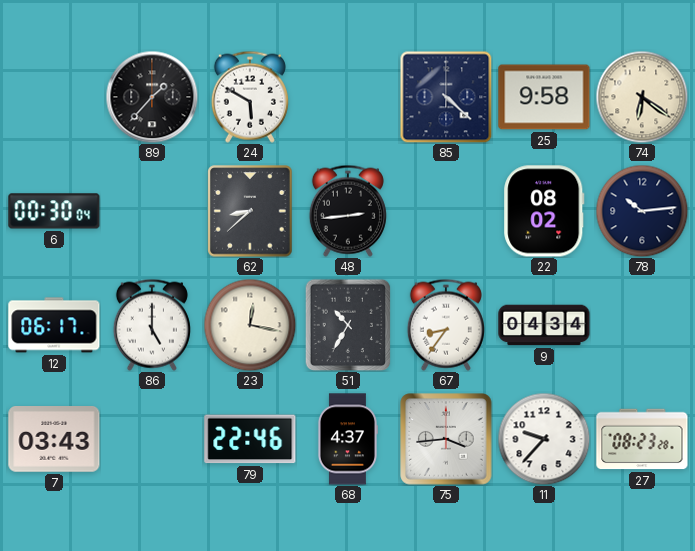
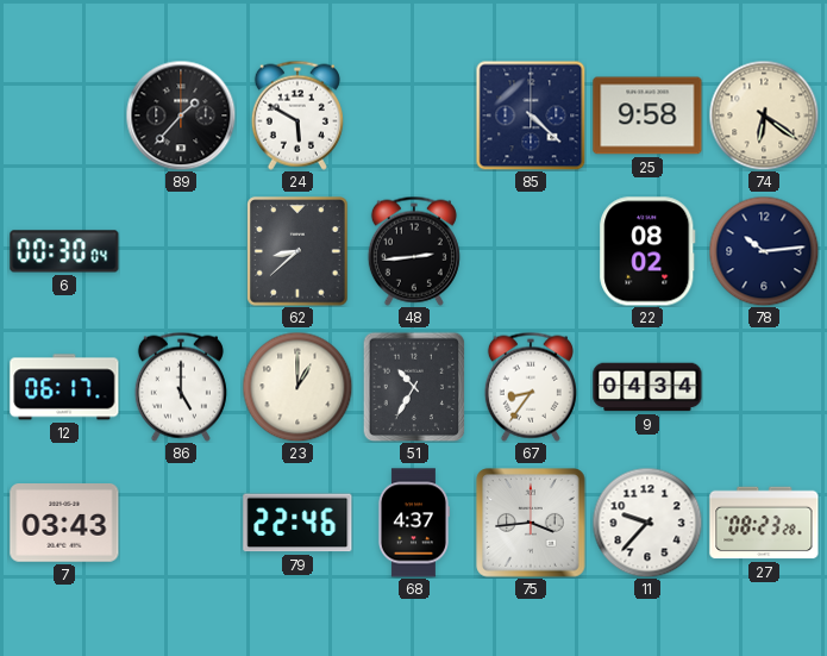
23: 12:17 -> 1:00 (297, 387)
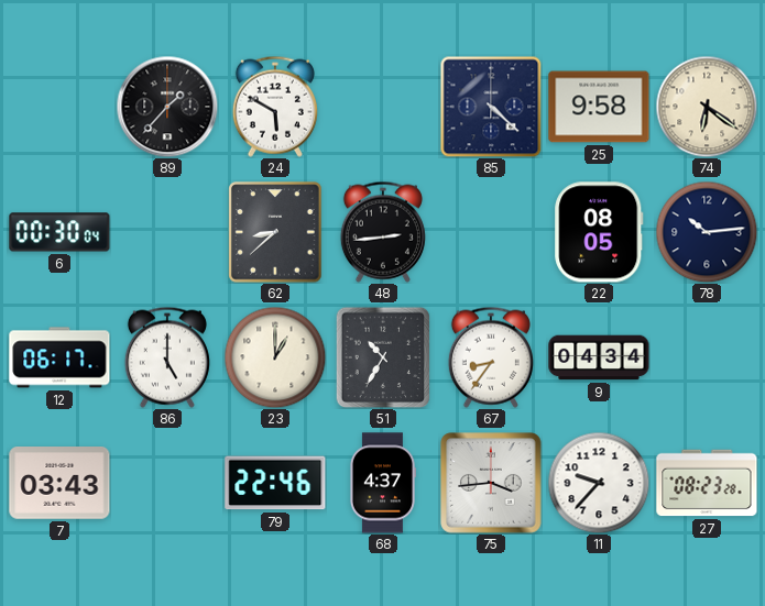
22: 08:02 -> 08:05 (599, 232)
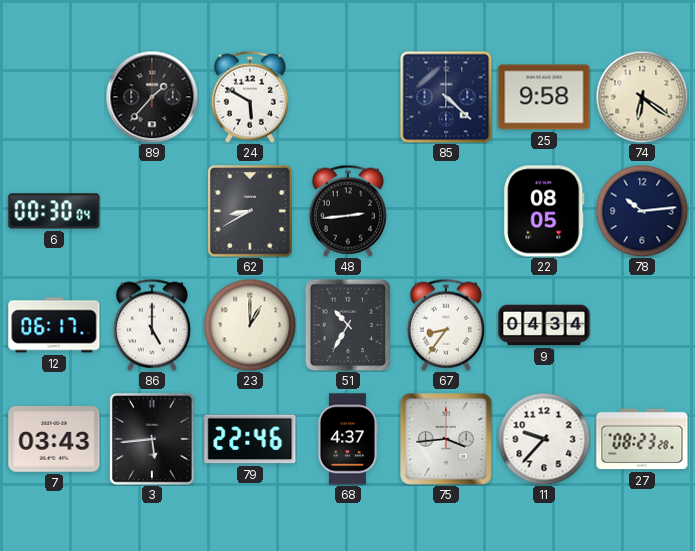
62: 8:38 -> 8:40 (250, 211)
3: none -> 5:44 (152, 439)
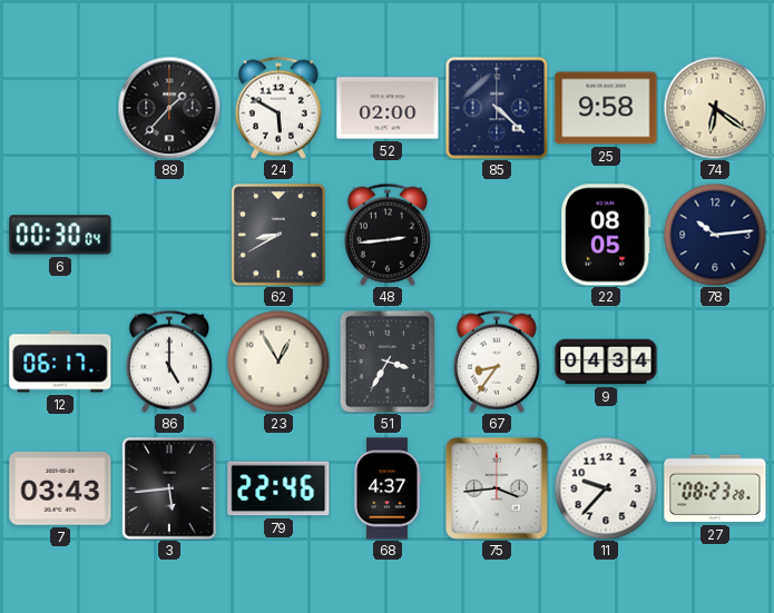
52: none -> 02:00 (388, 108)
23: 1:00 -> 12:55 (278, 362)
51: 10:35 -> 3:35 (388, 362)
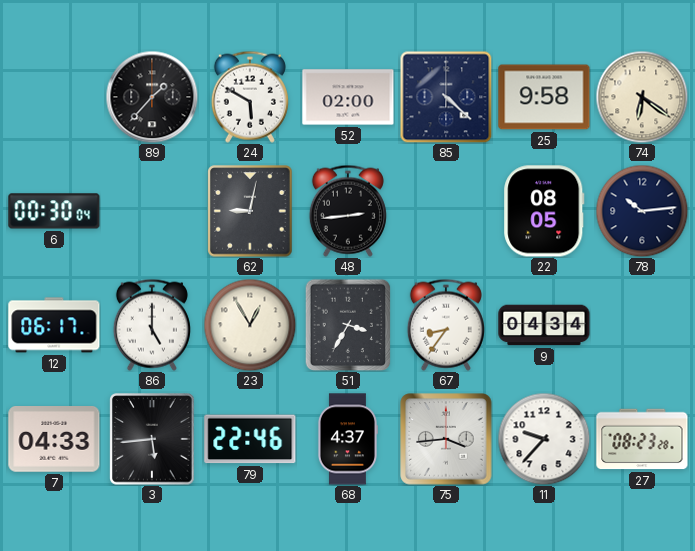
62: 8:40 -> 9:02 (250, 211)
7: 03:43 -> 04:33 (54, 440)
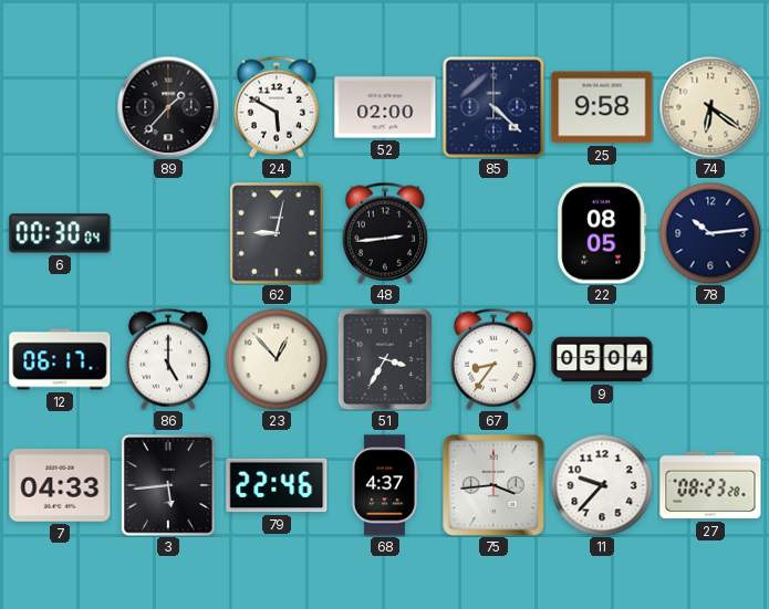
23: 12:55 -> 12:53 (277, 359)
9: 04:34 -> 05:04 (602, 359)
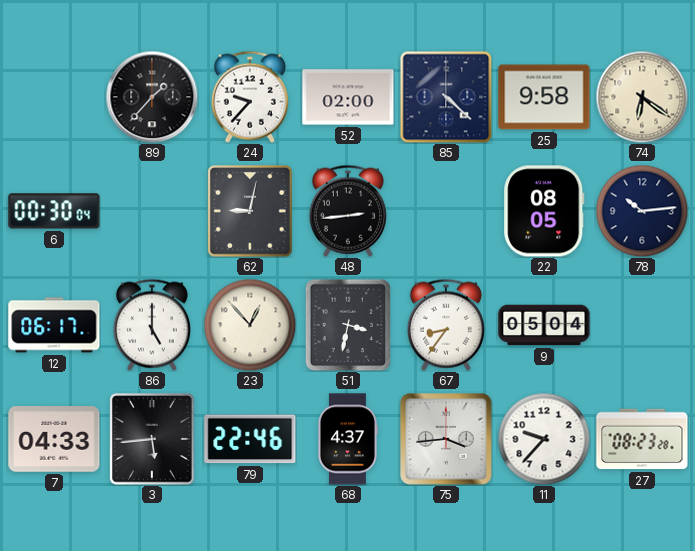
24: 5:50 -> 9:37 (250, 97)
51: 3:35 -> 3:32 (348, 325)
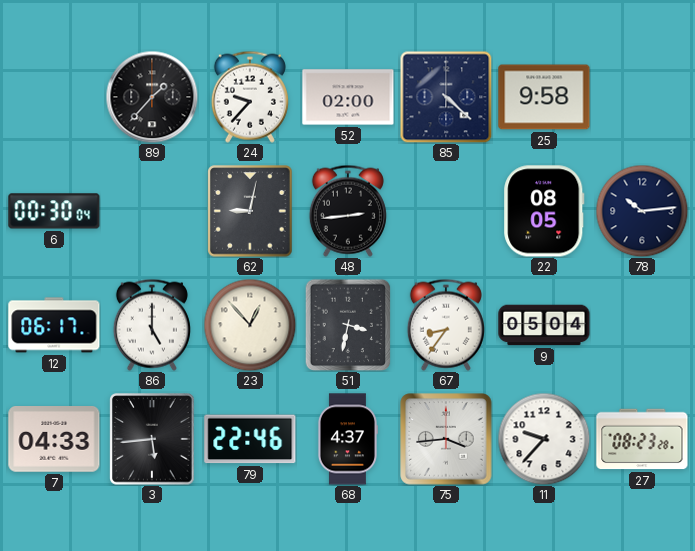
74: 6:21 -> none (642, 97)
